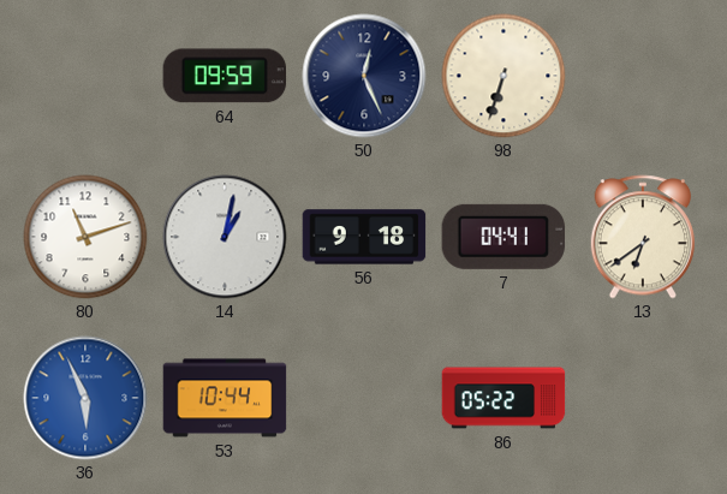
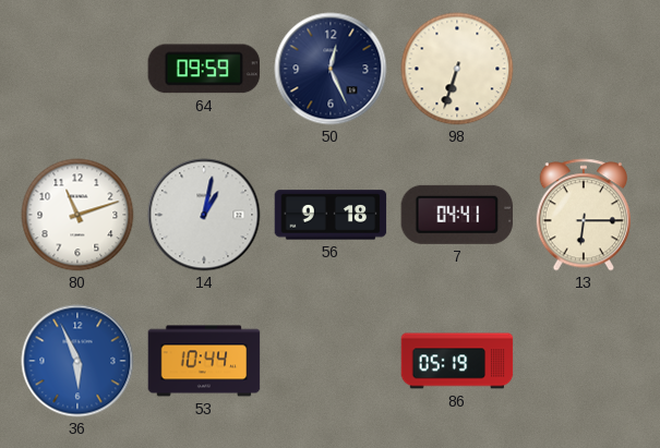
13: 6:39 -> 6:15 (583, 215)
86: 05:22 -> 05:19 (457, 361)
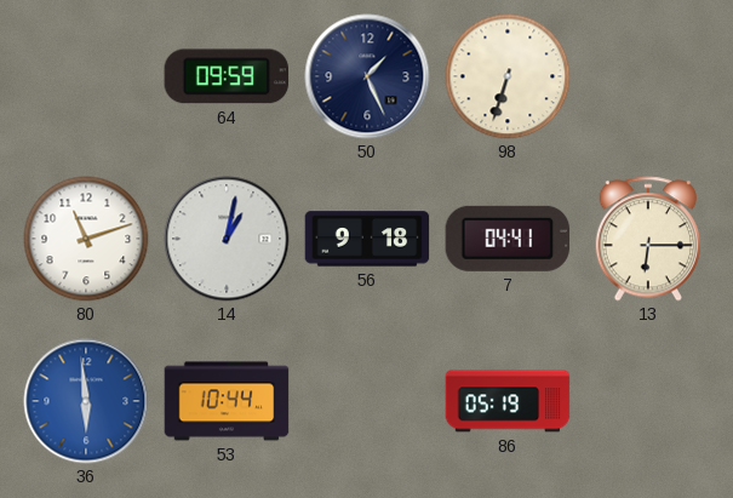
50: 12:26 -> 1:26 (367, 76)
36: 5:56 -> 5:59 (86, 401)
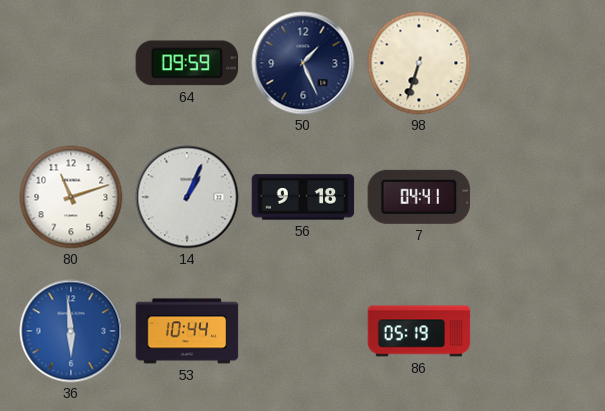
14: 1:02 -> 1:04 (187, 197)
13: 6:15 -> none (647, 239)
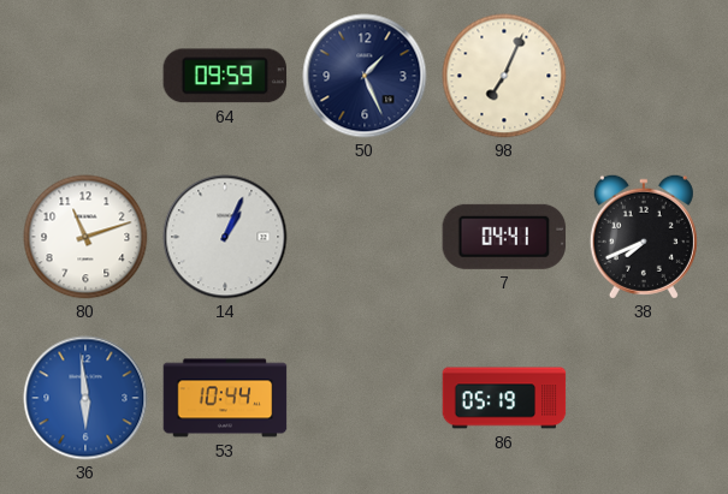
98: 6:33 -> 7:04 (504, 76)
56: 9:18 -> none (303, 197)
38: none -> 7:41 (644, 237)
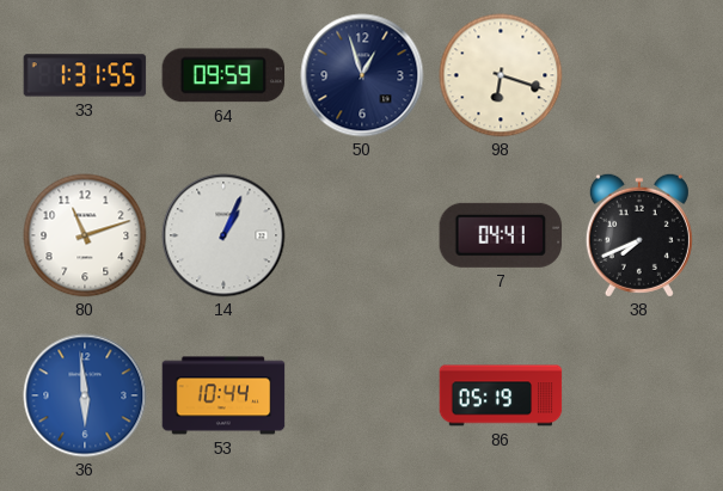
33: none -> 1:31 (85, 75)
50: 1:26 -> 12:57 (362, 75)
98: 7:04 -> 6:18 (501, 75)
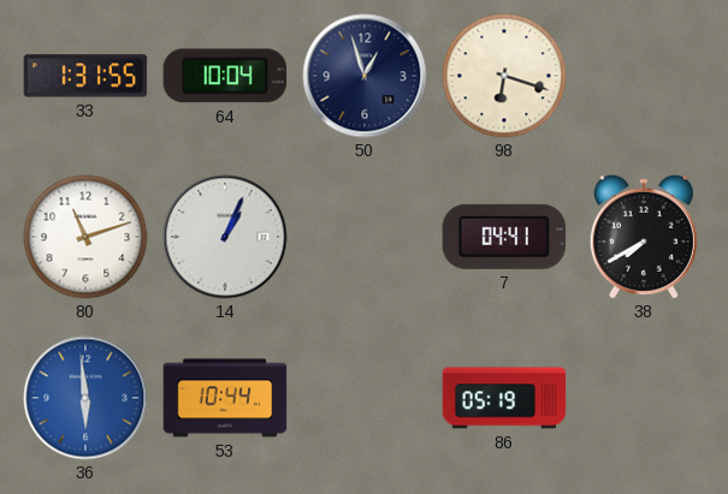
64: 09:59 -> 10:04 (225, 76)
38: 7:41 -> 7:40 (644, 237)
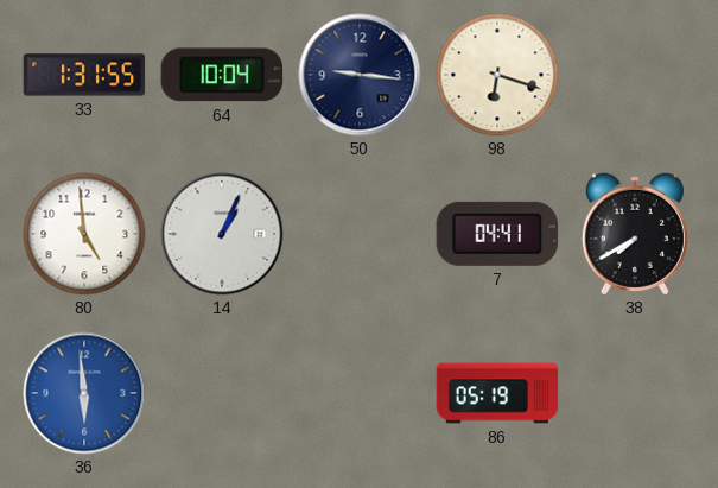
50: 12:57 -> 9:16 (360, 75)
80: 11:12 -> 4:59 (84, 234)
53: 10:44 -> none (225, 398)
